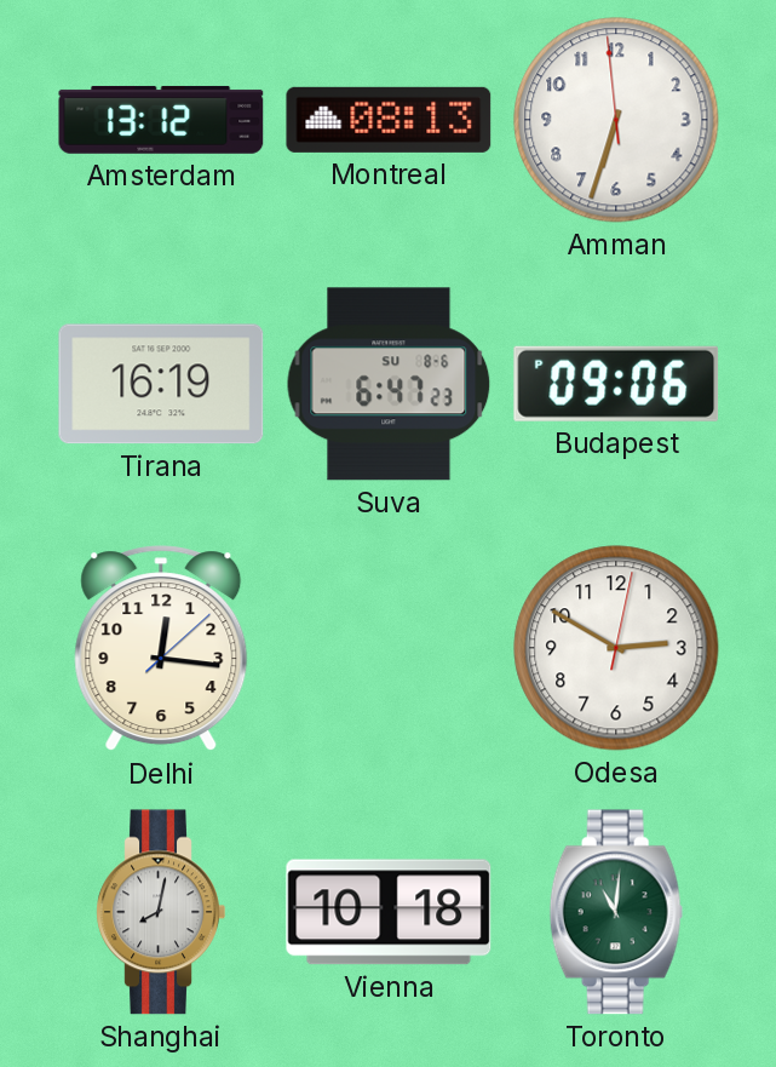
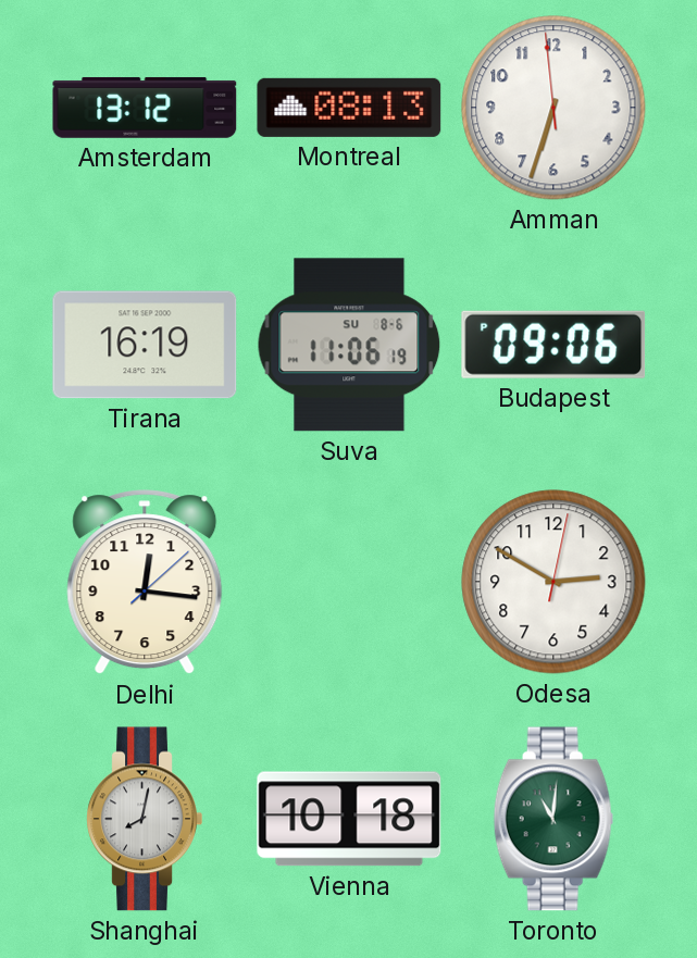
Suva: 6:47 -> 11:06 (349, 345)
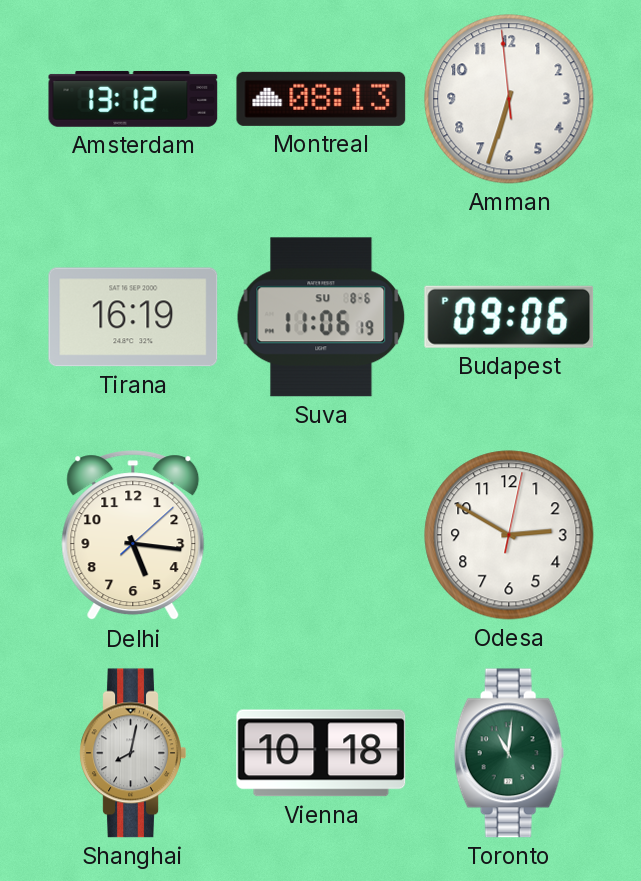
Delhi: 12:16 -> 5:16 (133, 536)
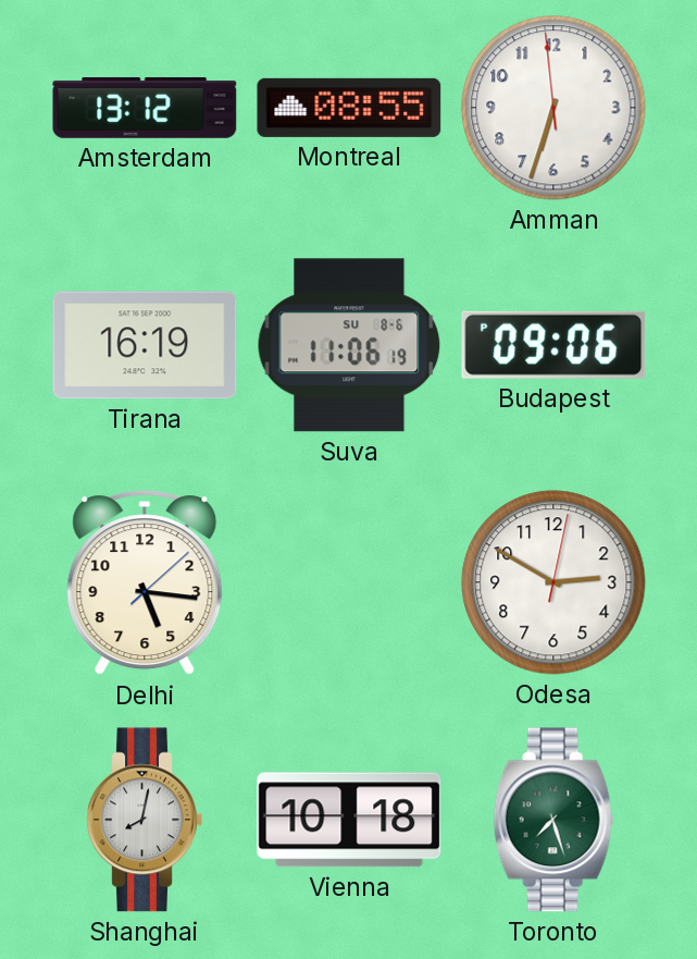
Montreal: 08:13 -> 08:55 (349, 108)
Toronto: 11:01 -> 7:27 (553, 820)
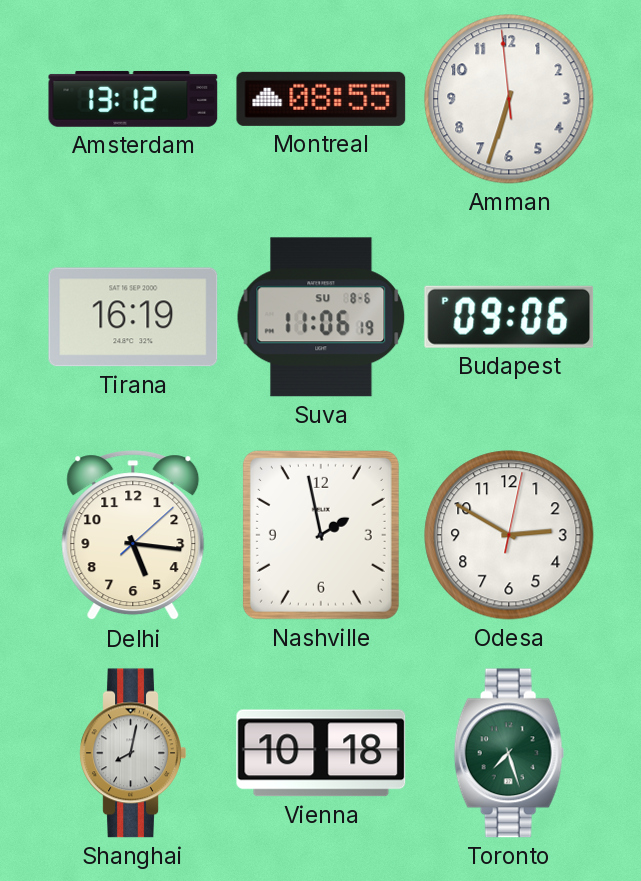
Nashville: none -> 1:58 (321, 535)
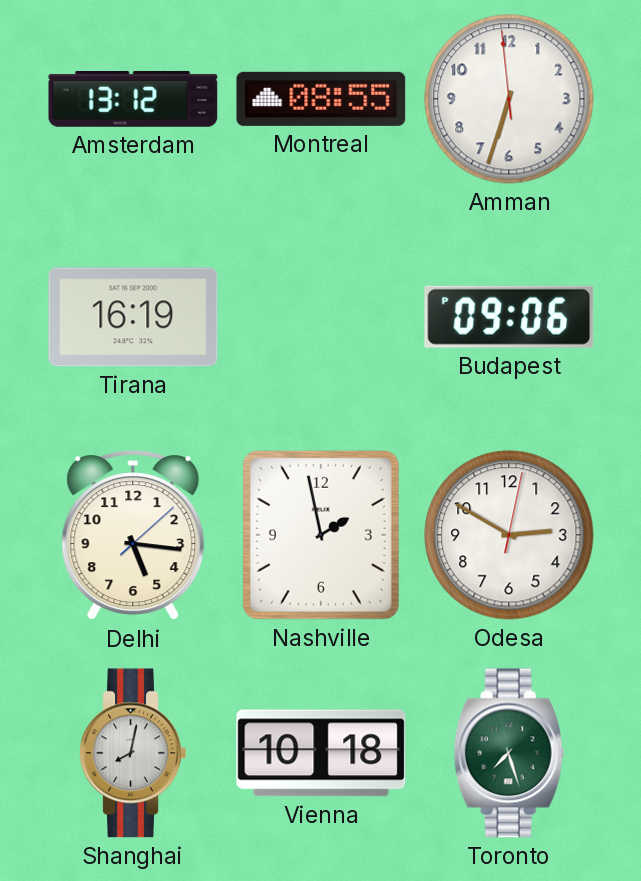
Suva: 11:06 -> none (321, 317)
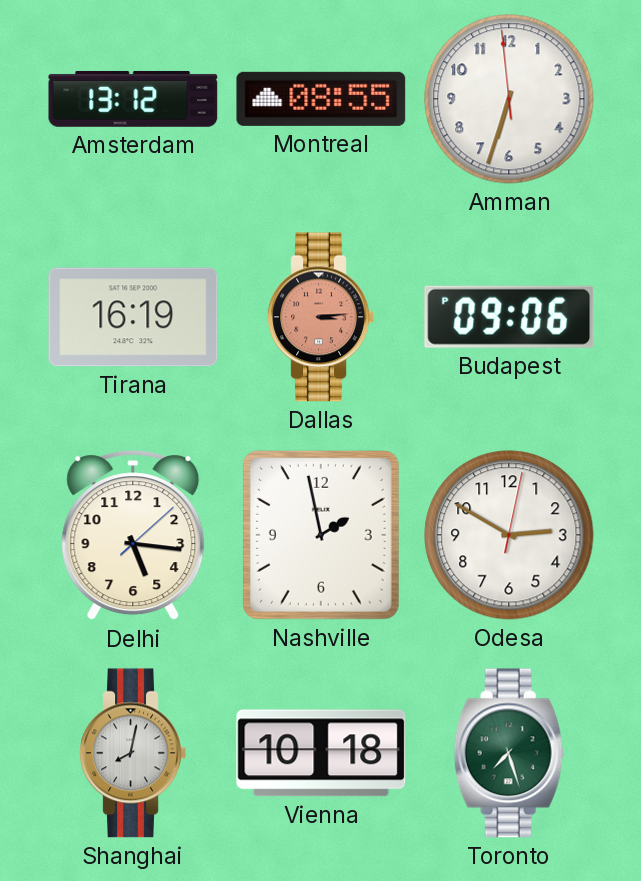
Dallas: none -> 3:14 (321, 317)
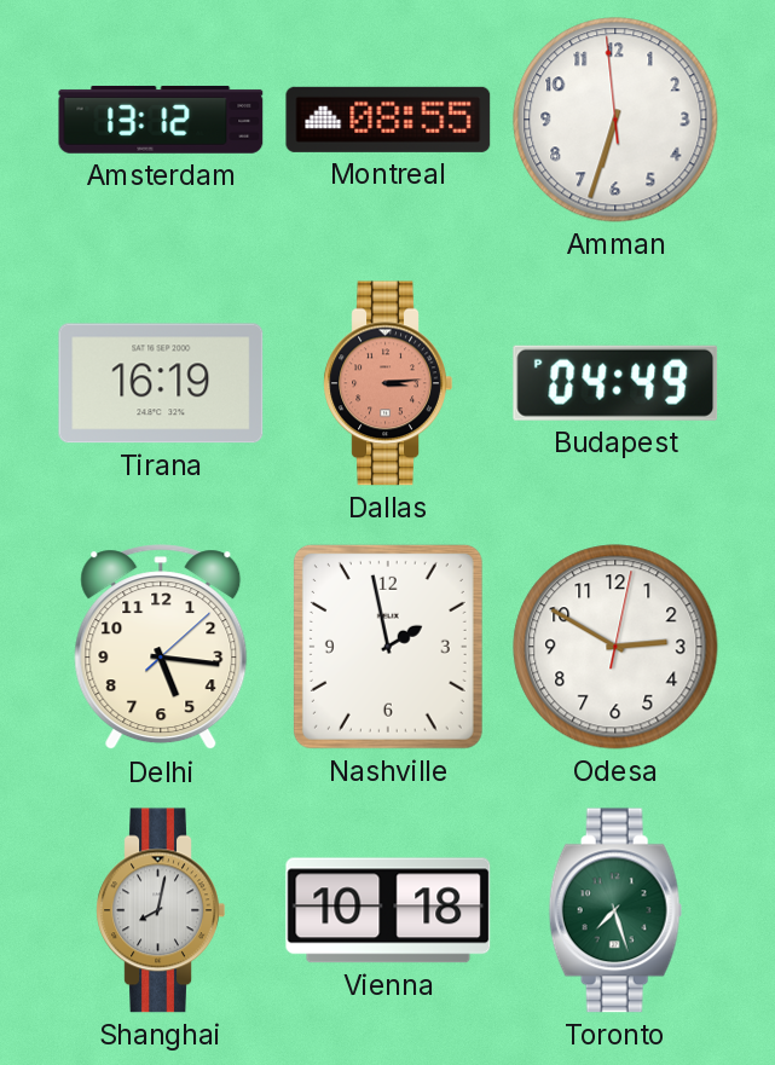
Budapest: 09:06 -> 04:49 (615, 383)
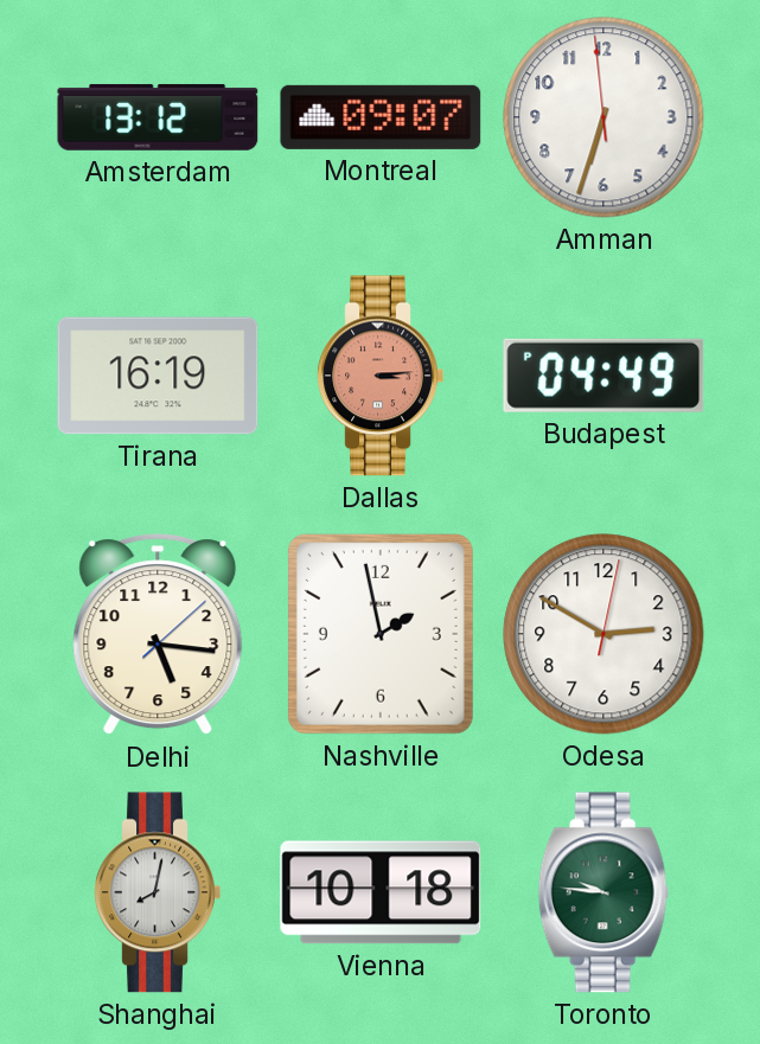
Montreal: 08:55 -> 09:07 (381, 117)
Toronto: 7:27 -> 9:46 (603, 892)
